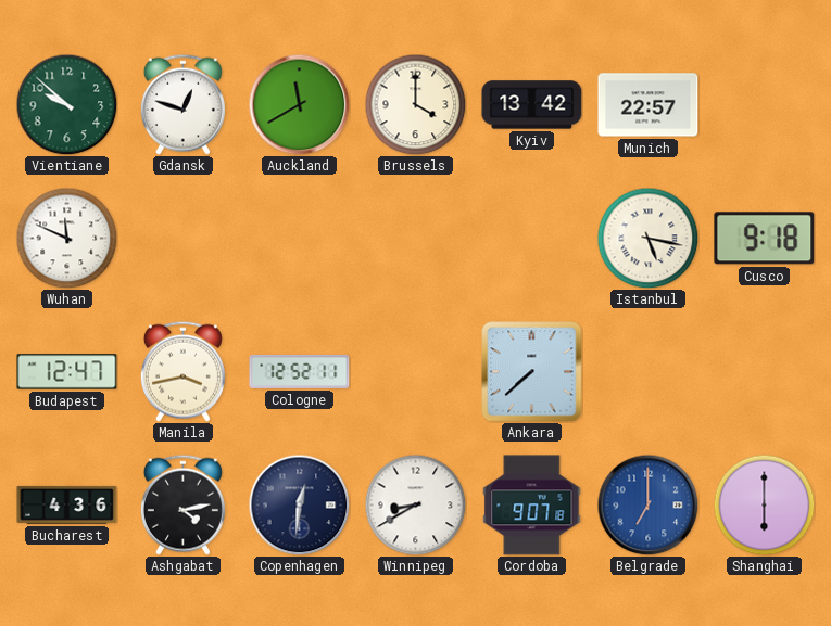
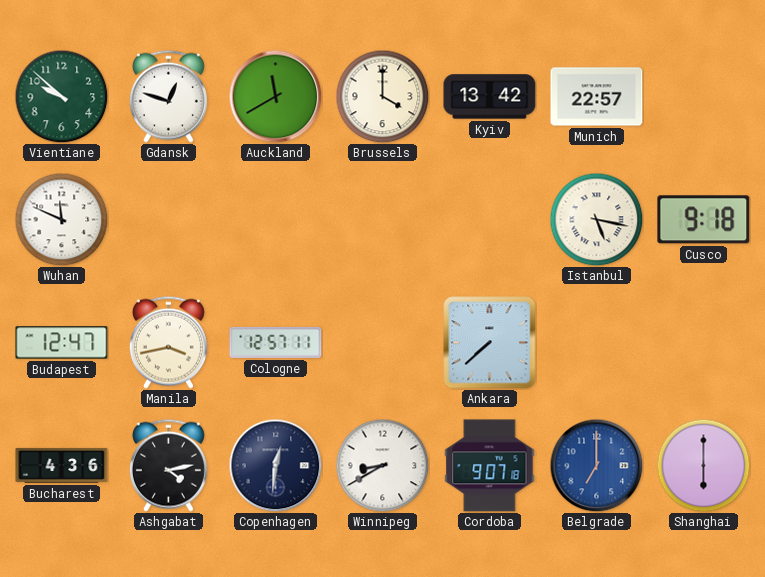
Cologne: 12:52 -> 12:57 (276, 342)
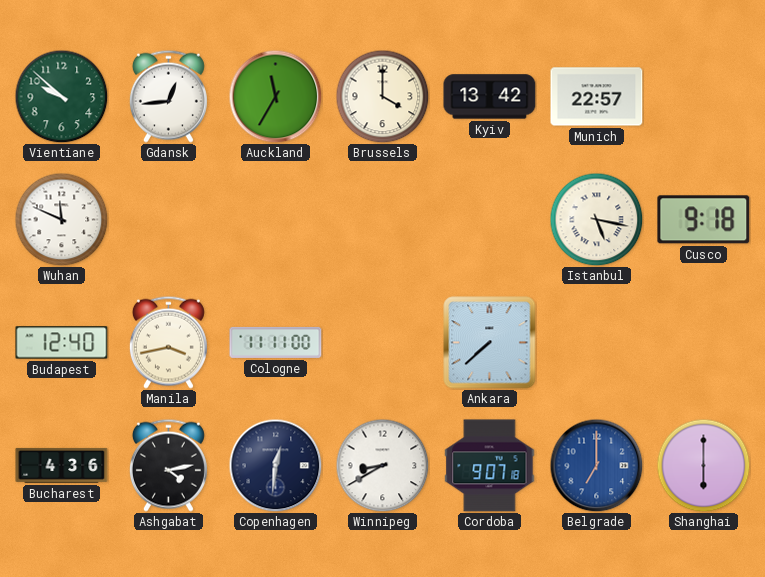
Gdansk: 12:48 -> 12:44 (168, 96)
Auckland: 11:40 -> 11:35 (275, 96)
Budapest: 12:47 -> 12:40 (62, 343)
Cologne: 12:57 -> 11:11 (276, 342)
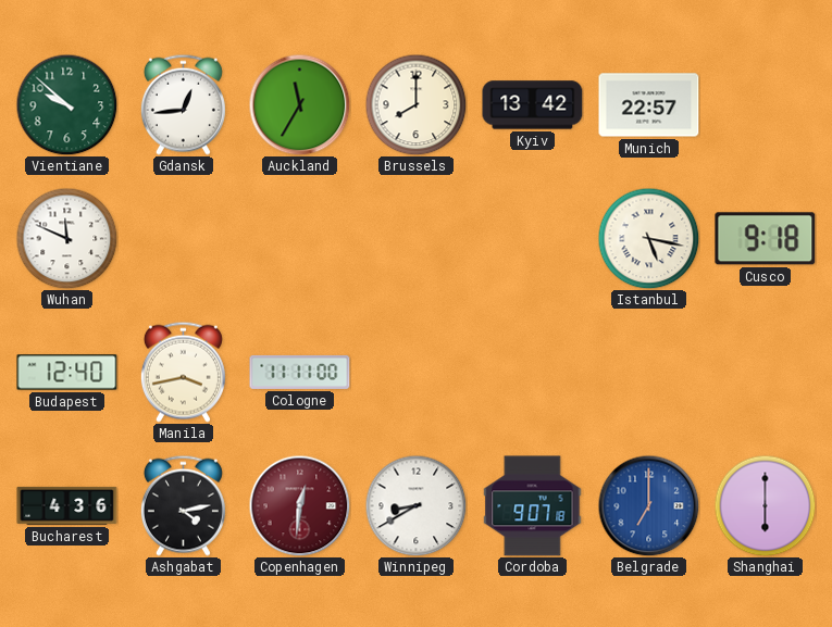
Brussels: 4:00 -> 8:00 (415, 104)
Ankara: 7:38 -> none (490, 343)
Copenhagen dial: navy -> burgundy (299, 505)
